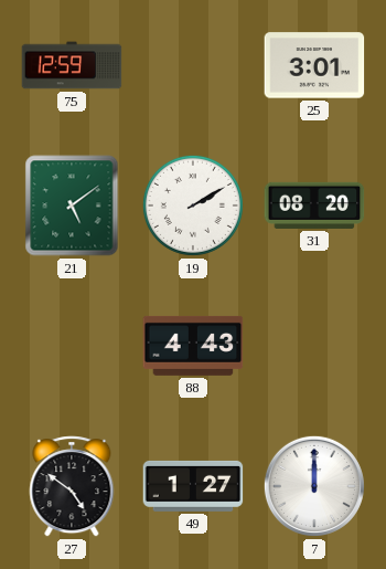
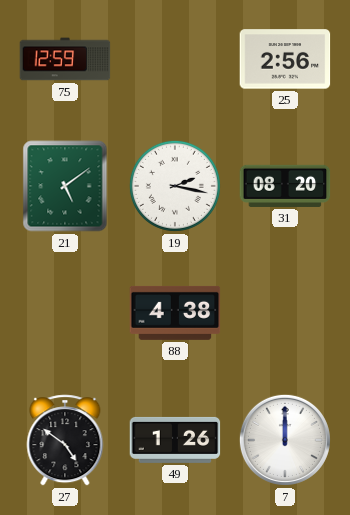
25: 3:01 -> 2:56 (285, 59)
19: 2:10 -> 2:17 (175, 186)
88: 4:43 -> 4:38 (175, 313)
49: 1:27 -> 1:26 (175, 440)
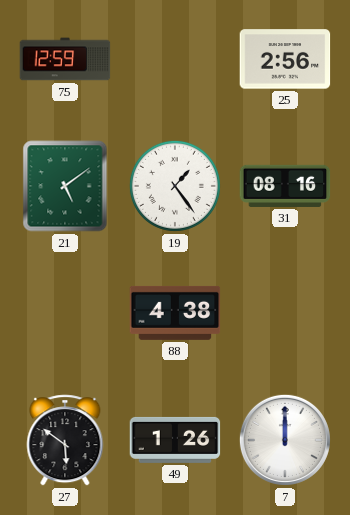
19: 2:17 -> 1:24 (175, 186)
31: 08:20 -> 08:16 (285, 186)
27: 4:51 -> 5:51 (65, 440)
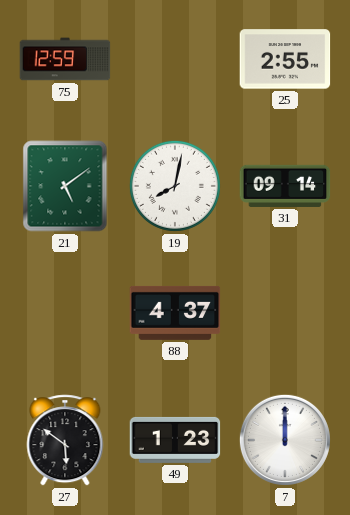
25: 2:56 -> 2:55 (285, 59)
19: 1:24 -> 8:02 (175, 186)
31: 08:16 -> 09:14 (285, 186)
88: 4:38 -> 4:37 (175, 313)
49: 1:26 -> 1:23 (175, 440)
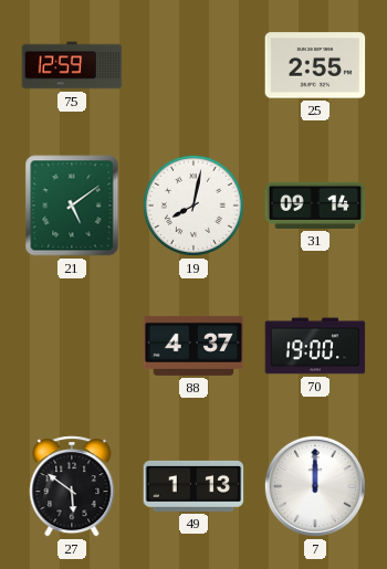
70: none -> 19:00 (315, 346)
49: 1:23 -> 1:13 (193, 486)
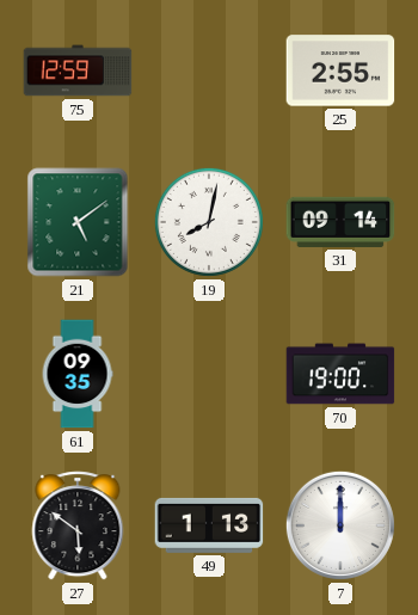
61: none -> 09:35 (78, 374)
88: 4:37 -> none (193, 346)
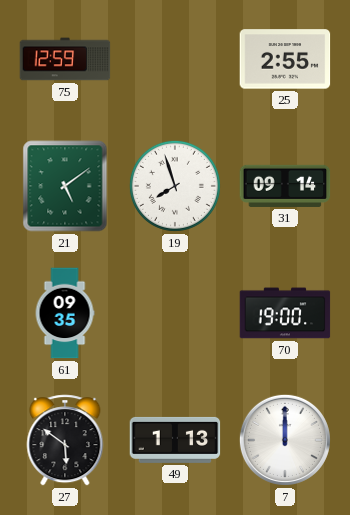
19: 8:02 -> 7:57 (175, 186)
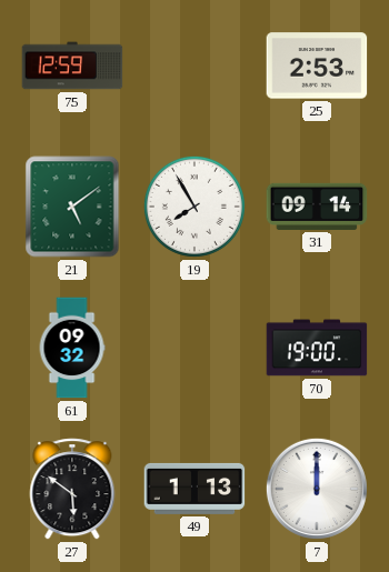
25: 2:55 -> 2:53 (317, 66)
19: 7:57 -> 7:55 (194, 207)
61: 09:35 -> 09:32 (72, 348)
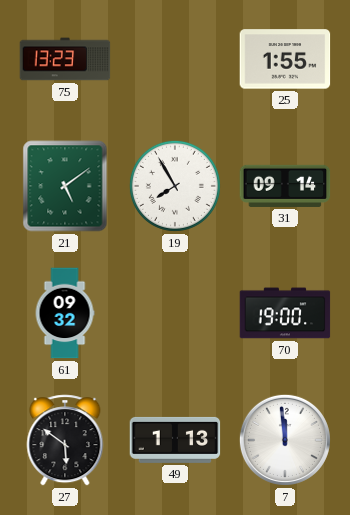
75: 12:59 -> 13:23 (65, 59)
25: 2:53 -> 1:55 (285, 59)
7: 12:00 -> 11:59 (285, 440)
